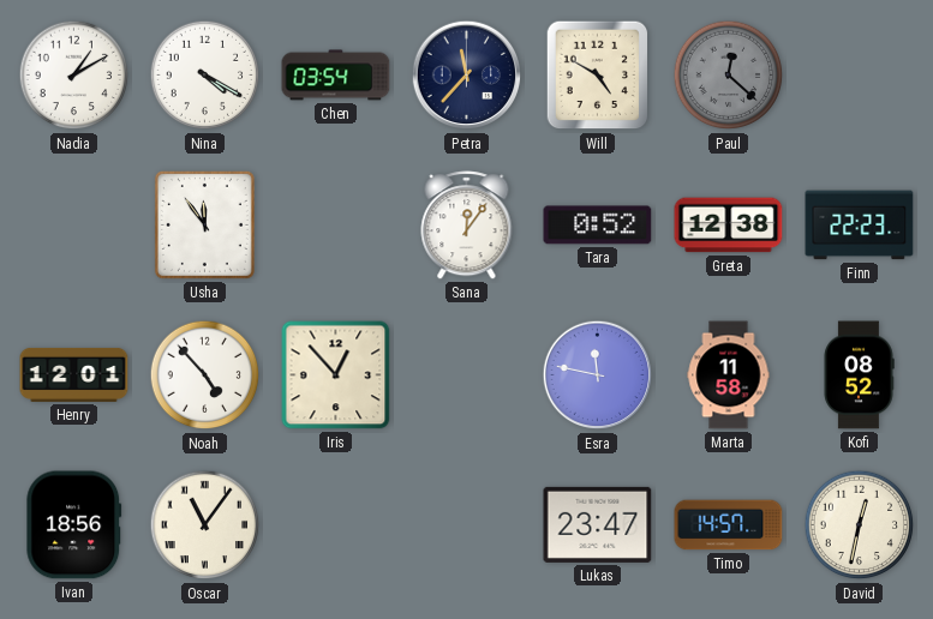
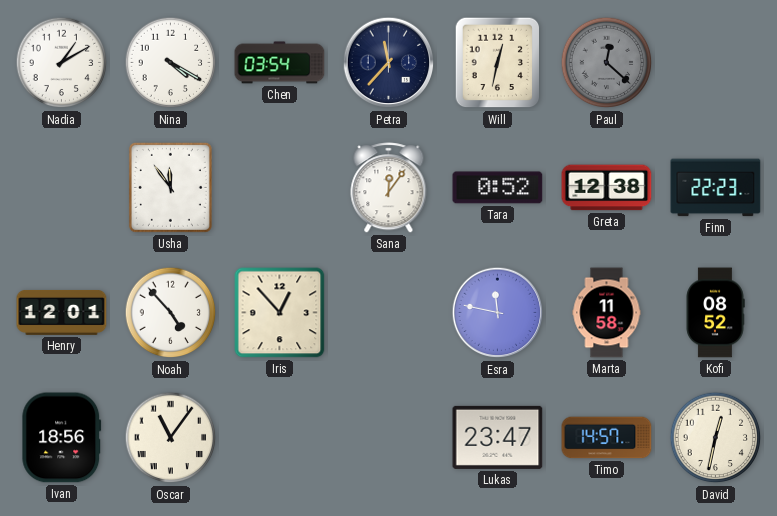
Will: 4:50 -> 12:32 (498, 63)
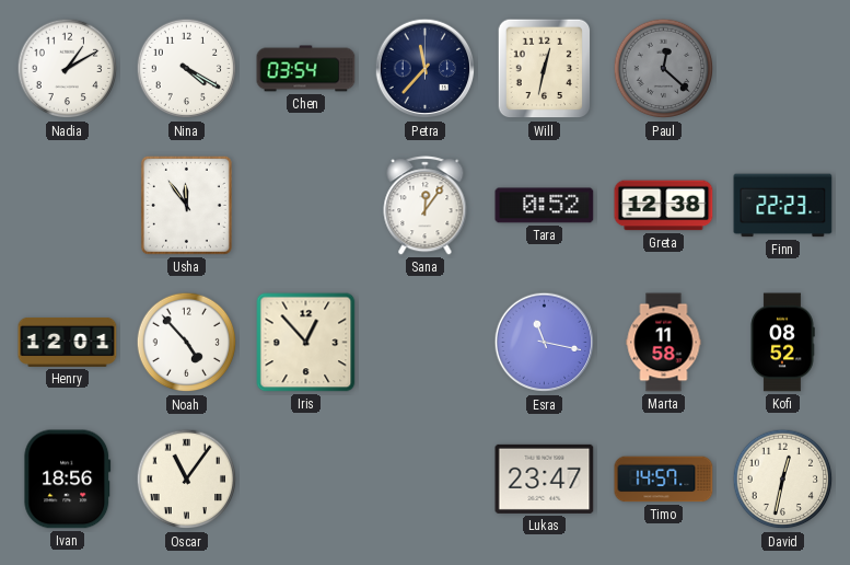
Esra: 11:47 -> 11:17 (545, 343)
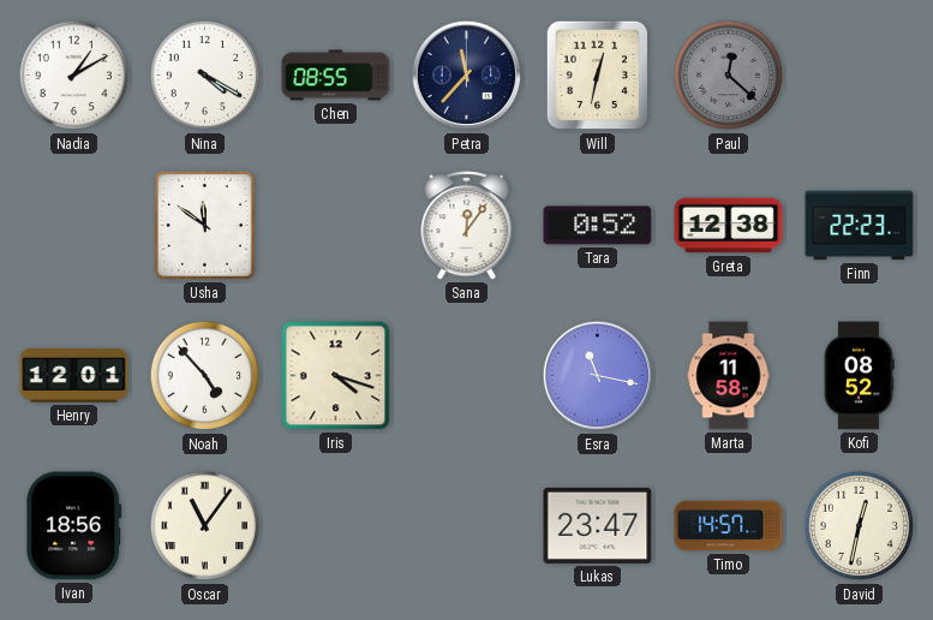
Chen: 03:54 -> 08:55 (336, 76)
Usha: 11:54 -> 11:51 (204, 225)
Iris: 12:53 -> 4:18 (336, 376)
